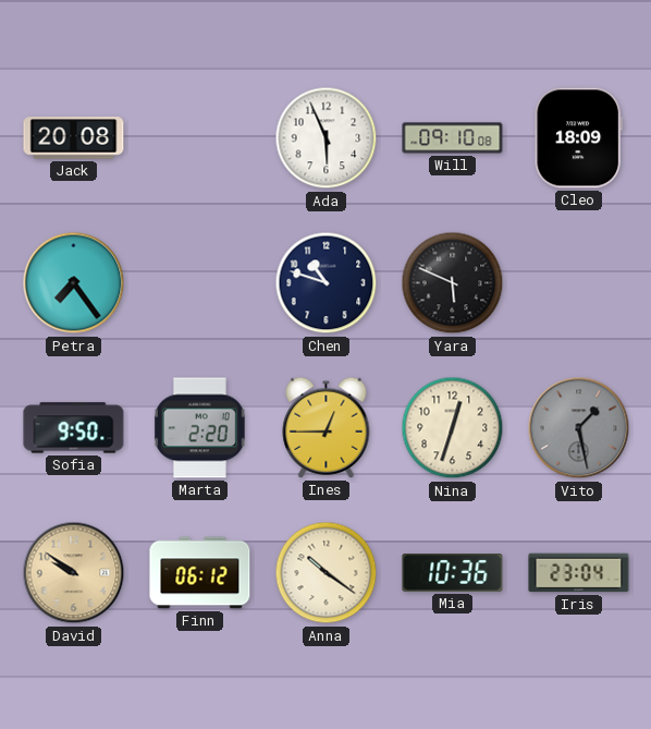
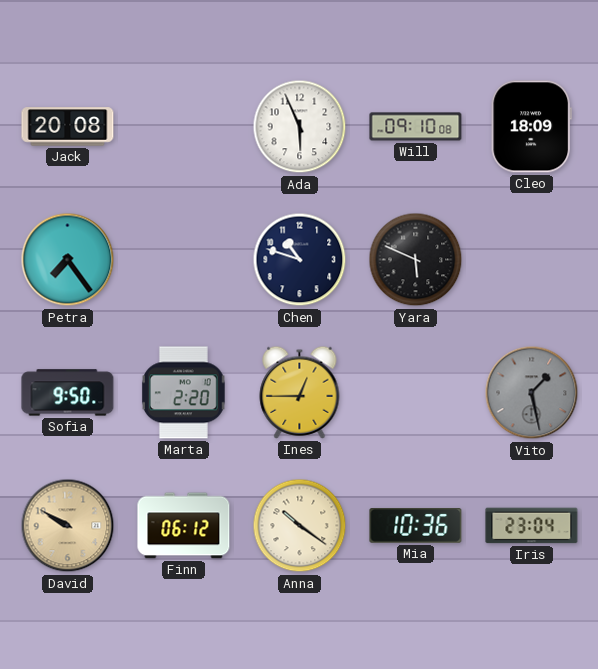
Nina: 12:33 -> none (453, 428)
David: 9:51 -> 9:50 (68, 526)
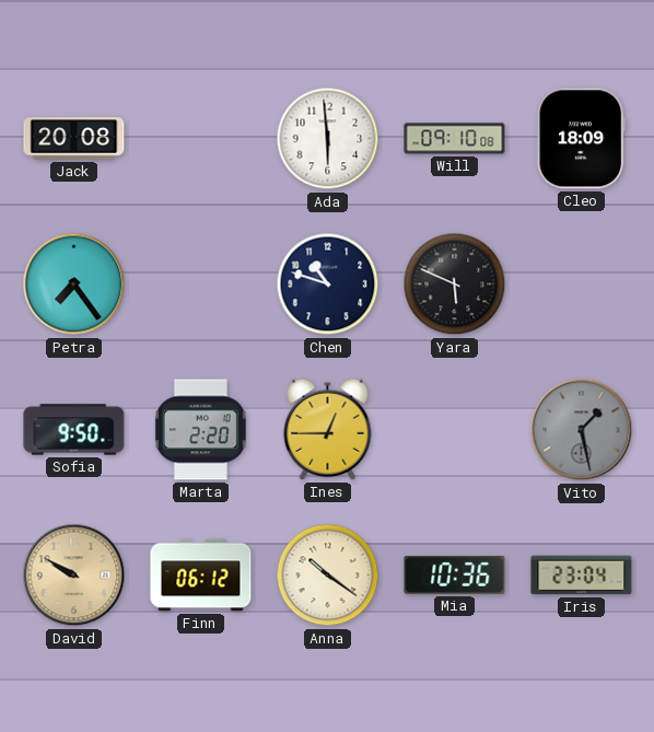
Ada: 5:56 -> 5:59 (328, 139)
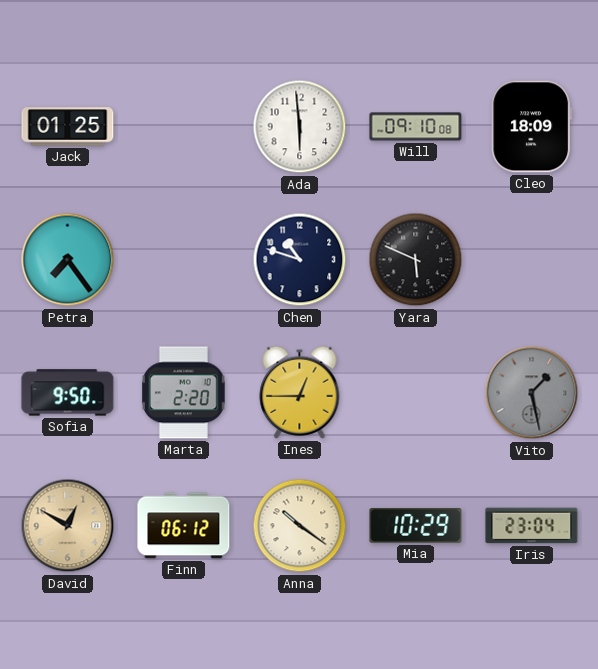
Jack: 20:08 -> 01:25 (68, 127)
David: 9:50 -> 12:50 (68, 526)
Mia: 10:36 -> 10:29 (416, 526)
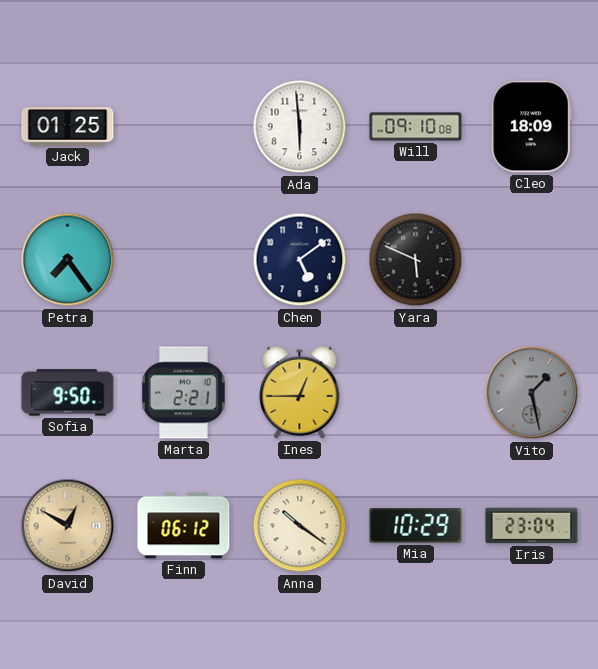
Chen: 10:48 -> 5:09 (300, 260)
Marta: 2:20 -> 2:21 (184, 393)
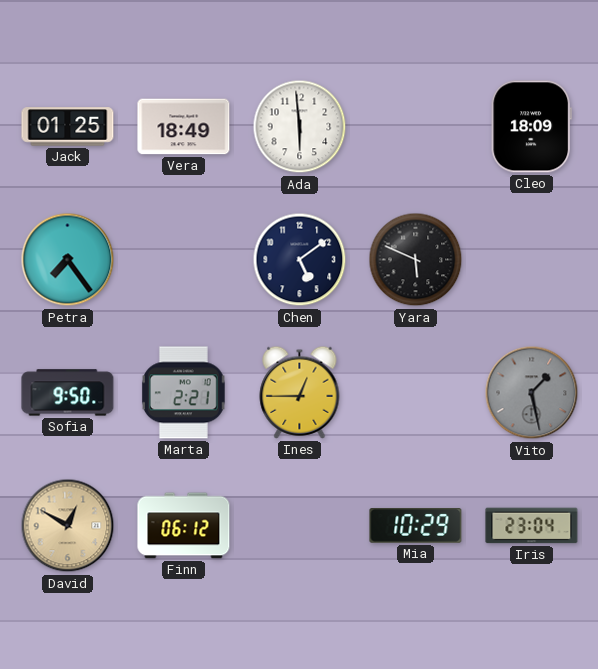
Vera: none -> 18:49 (184, 127)
Will: 09:10 -> none (416, 127)
Anna: 10:21 -> none (300, 526)
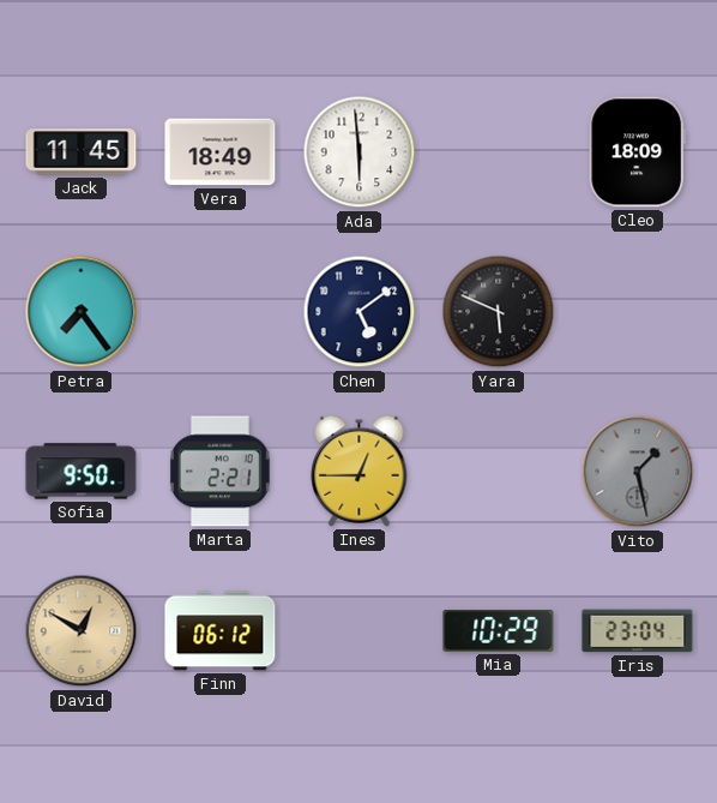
Jack: 01:25 -> 11:45 (82, 152)
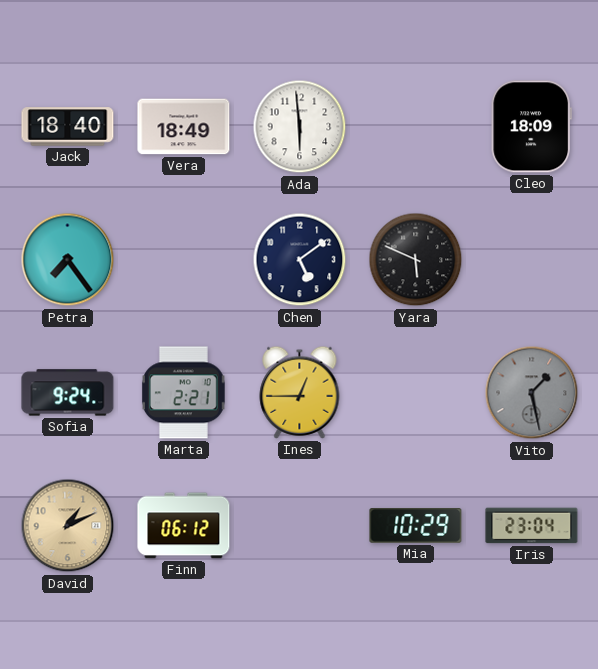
Jack: 11:45 -> 18:40 (68, 127)
Sofia: 9:50 -> 9:24 (68, 393)
David: 12:50 -> 1:11 (68, 526)
